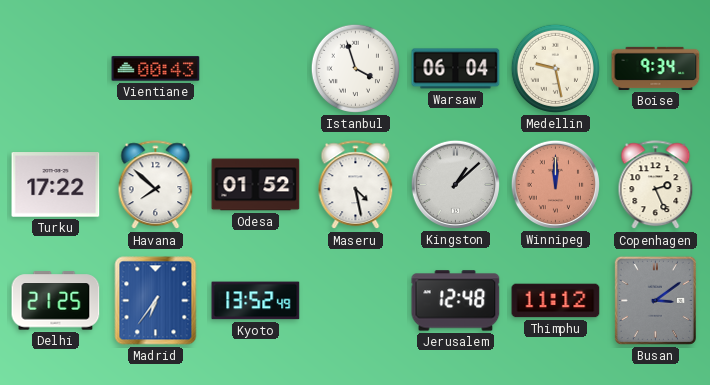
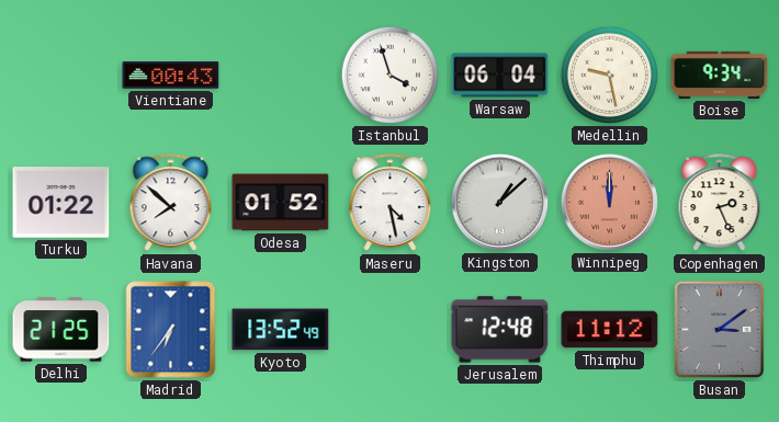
Turku: 17:22 -> 01:22 (61, 203)
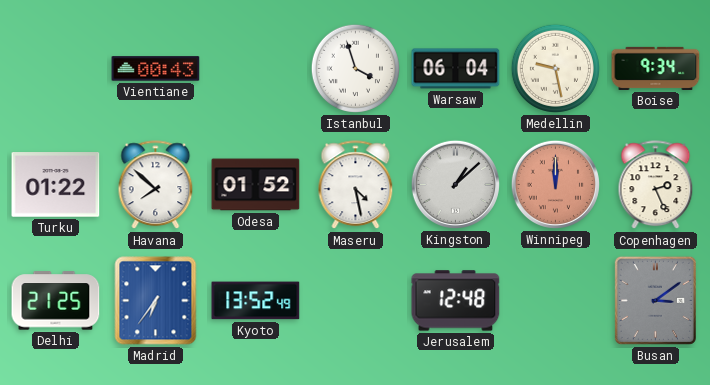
Thimphu: 11:12 -> none (610, 330)
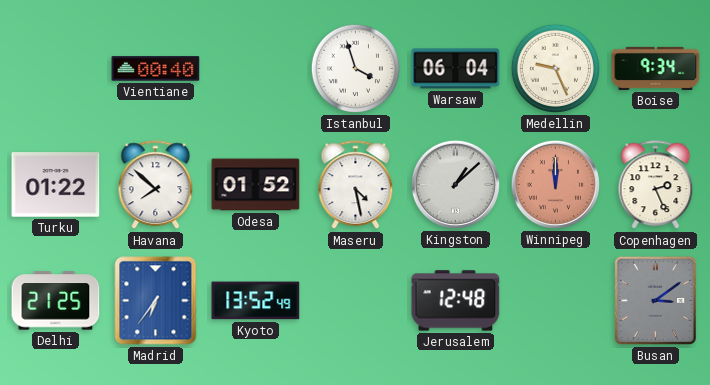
Vientiane: 00:43 -> 00:40 (156, 69)
Medellin: 9:28 -> 9:26 (555, 68)
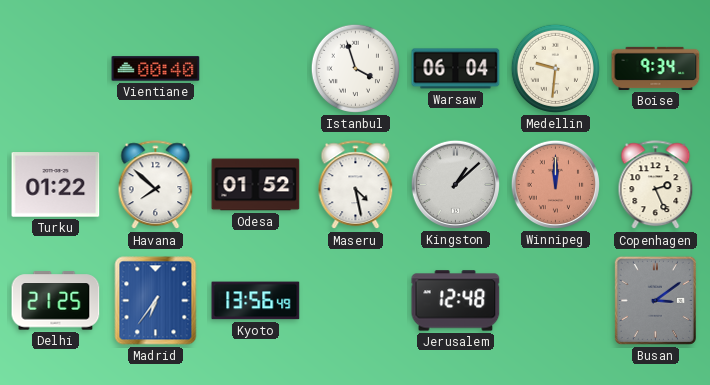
Medellin: 9:26 -> 9:31 (555, 68)
Kyoto: 13:52 -> 13:56 (256, 301)
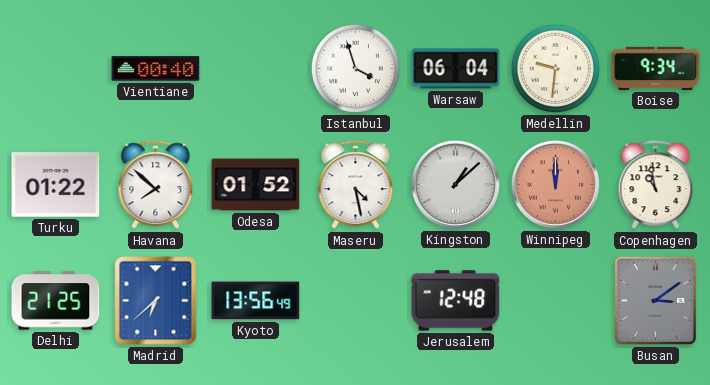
Copenhagen: 2:26 -> 10:58 (656, 185)
Madrid: 6:36 -> 6:38 (156, 301)
